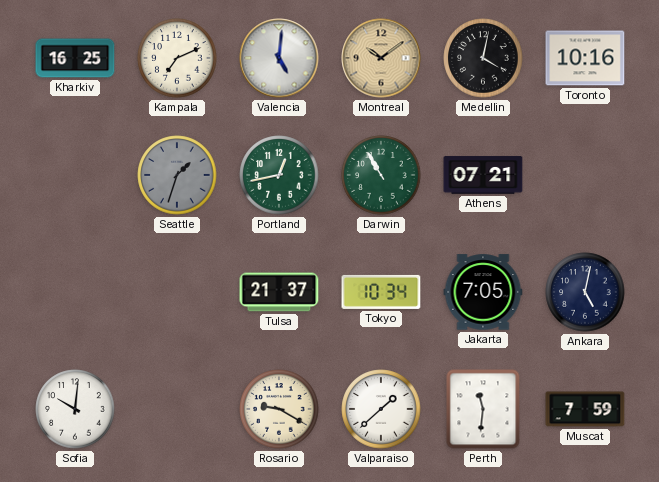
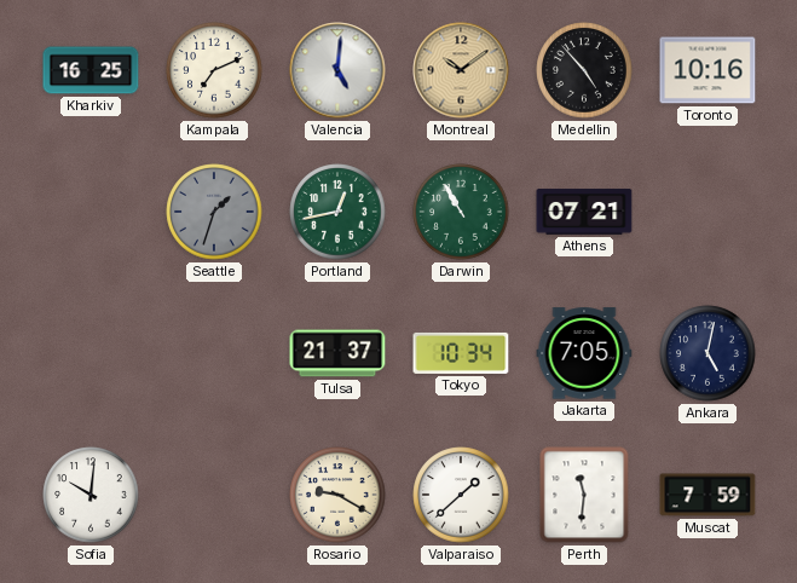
Medellin: 4:02 -> 4:53 (584, 70)
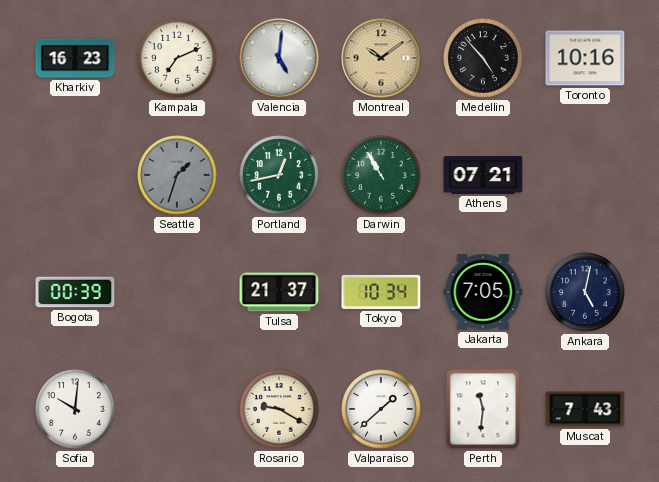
Kharkiv: 16:25 -> 16:23 (75, 58)
Bogota: none -> 00:39 (75, 292)
Muscat: 7:59 -> 7:43 (585, 409)
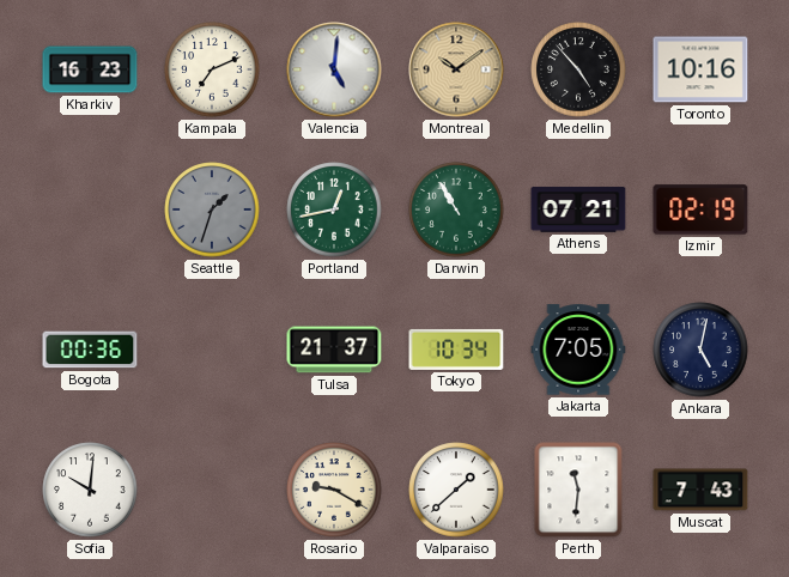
Izmir: none -> 02:19 (700, 209)
Bogota: 00:39 -> 00:36 (90, 350)
